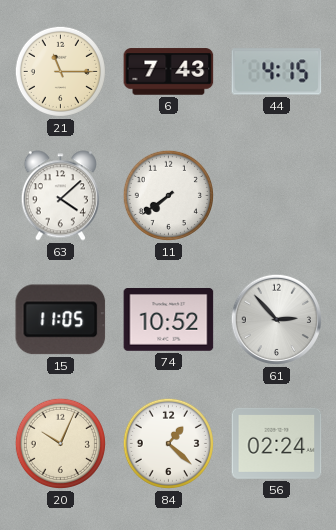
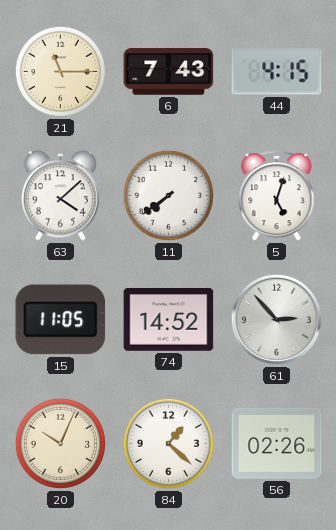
5: none -> 5:03 (277, 196)
74: 10:52 -> 14:52 (169, 320)
56: 02:24 -> 02:26 (277, 443)
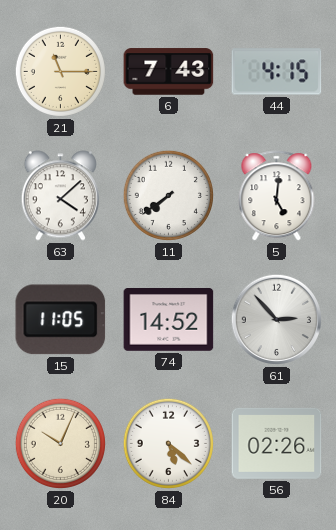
5: 5:03 -> 5:01 (277, 196)
84: 1:22 -> 5:22 (168, 443)
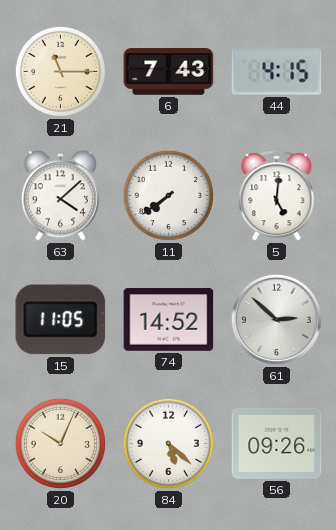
61: 2:53 -> 2:52 (276, 319)
56: 02:26 -> 09:26 (277, 443)
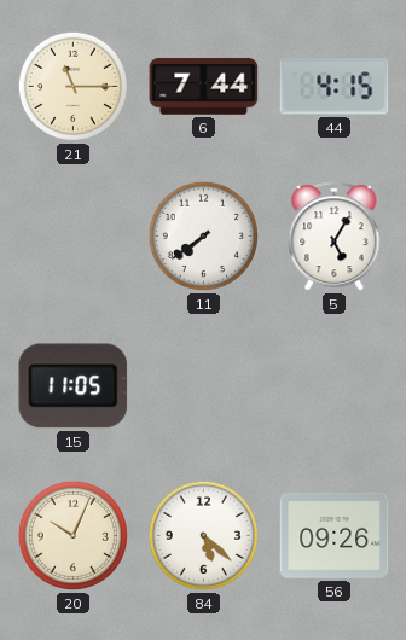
6: 7:43 -> 7:44 (204, 87)
63: 4:08 -> none (60, 196)
5: 5:01 -> 5:05 (335, 237)
74: 14:52 -> none (169, 320)
61: 2:52 -> none (276, 319)
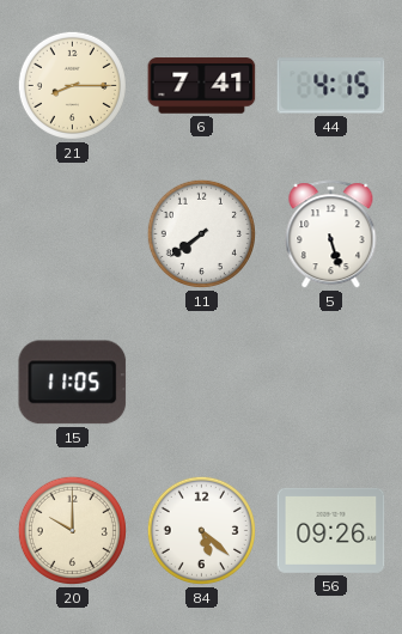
21: 11:15 -> 8:15 (72, 85)
6: 7:44 -> 7:41 (202, 86)
5: 5:05 -> 5:27 (331, 234)
20: 10:04 -> 10:00 (72, 530)
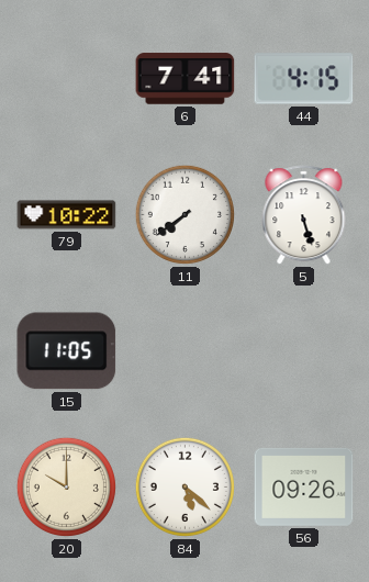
21: 8:15 -> none (72, 85)
79: none -> 10:22 (67, 215)
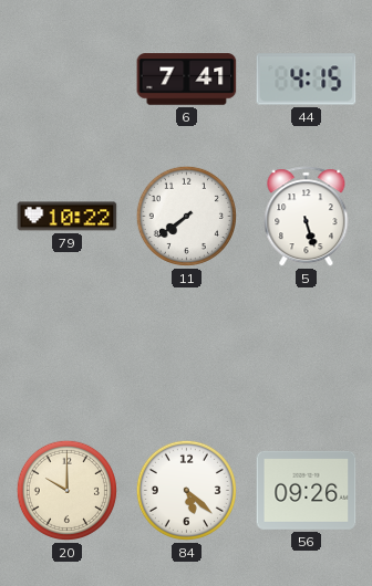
15: 11:05 -> none (67, 351)
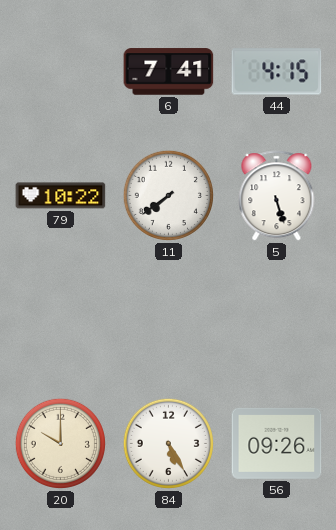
84: 5:22 -> 5:25 (168, 443)
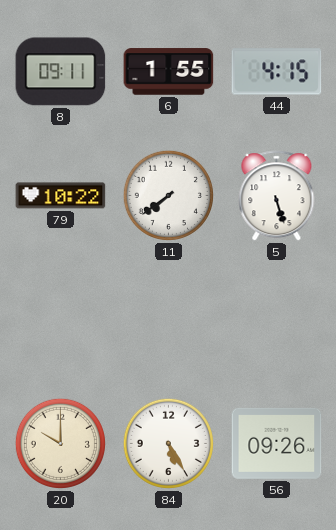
8: none -> 09:11 (61, 72)
6: 7:41 -> 1:55 (169, 72)
